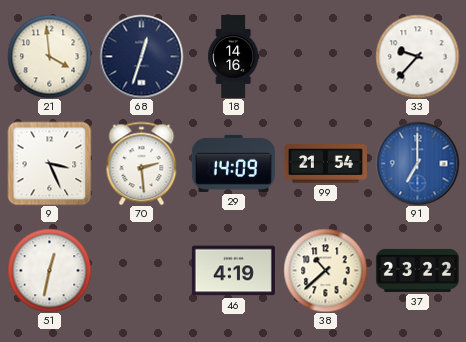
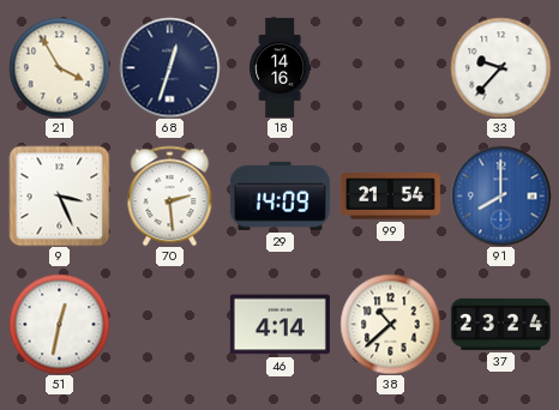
21: 3:59 -> 3:55 (59, 67)
91: 7:00 -> 8:00 (500, 195)
46: 4:19 -> 4:14 (279, 325)
37: 23:22 -> 23:24 (500, 324)
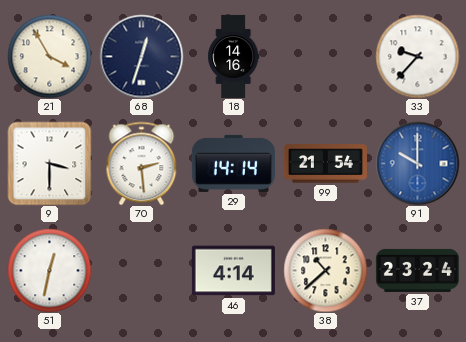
9: 3:26 -> 3:30 (49, 163)
29: 14:09 -> 14:14 (233, 163)
91: 8:00 -> 10:00 (417, 163)
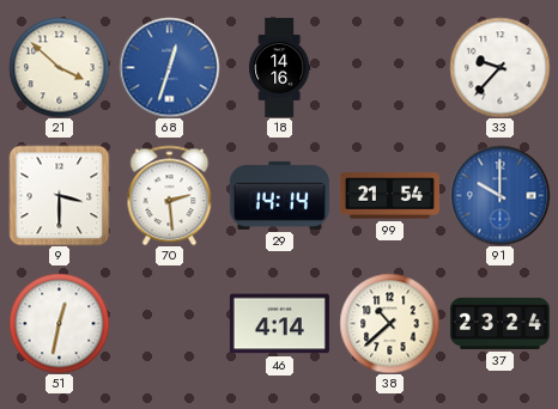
21: 3:55 -> 3:52 (59, 67)
68 dial: navy -> blue (169, 67)
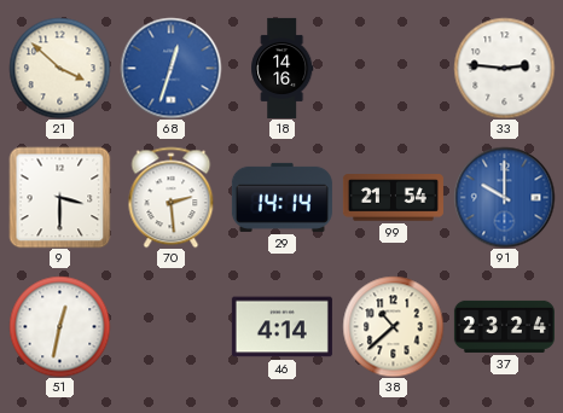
33: 9:37 -> 2:46 (504, 68)
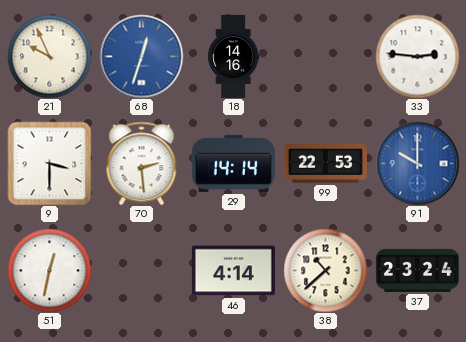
21: 3:52 -> 9:56 (49, 56)
99: 21:54 -> 22:53 (325, 164)
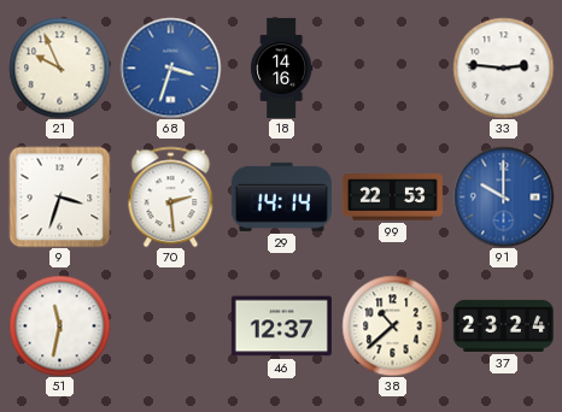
68: 12:33 -> 3:33 (170, 67)
9: 3:30 -> 3:33 (59, 196)
51: 12:32 -> 11:32 (59, 325)
46: 4:14 -> 12:37 (281, 326)
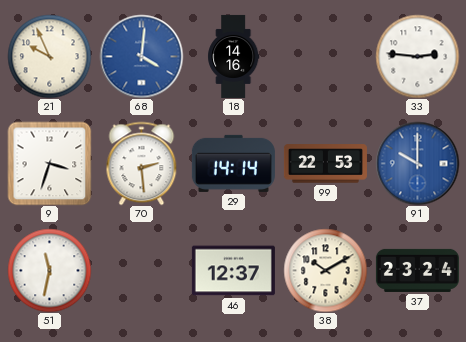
68: 3:33 -> 4:01 (141, 56)
38: 10:38 -> 10:10 (325, 270)
